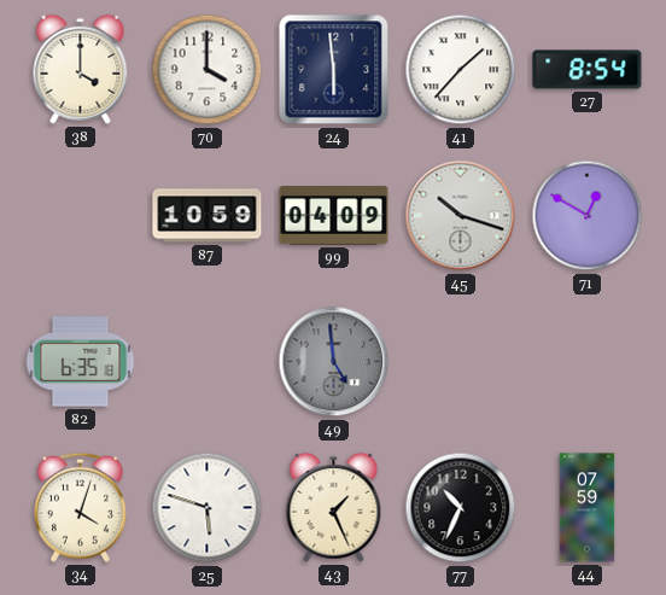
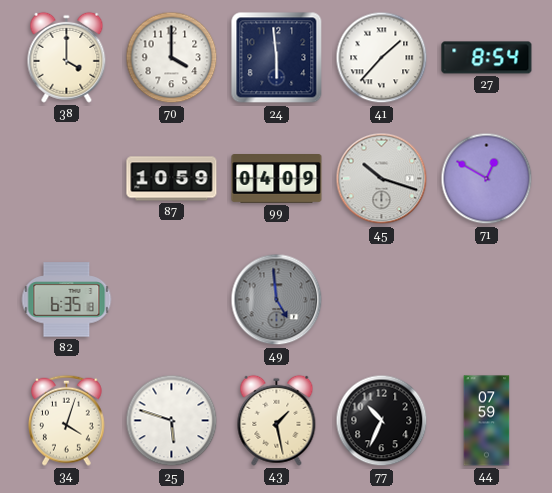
43: 1:26 -> 1:28 (277, 420)
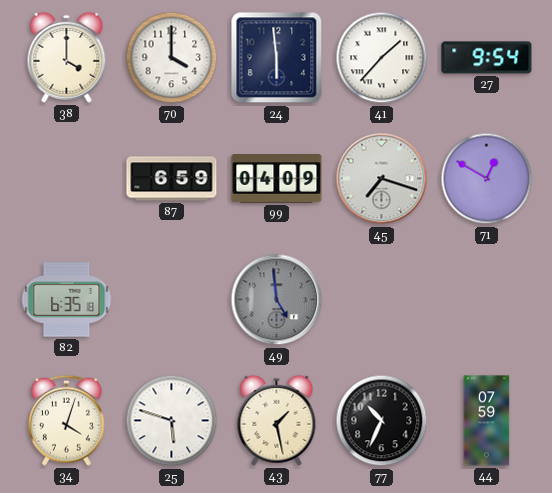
27: 8:54 -> 9:54 (487, 58)
87: 10:59 -> 6:59 (172, 179)
45: 10:18 -> 7:18 (382, 179)
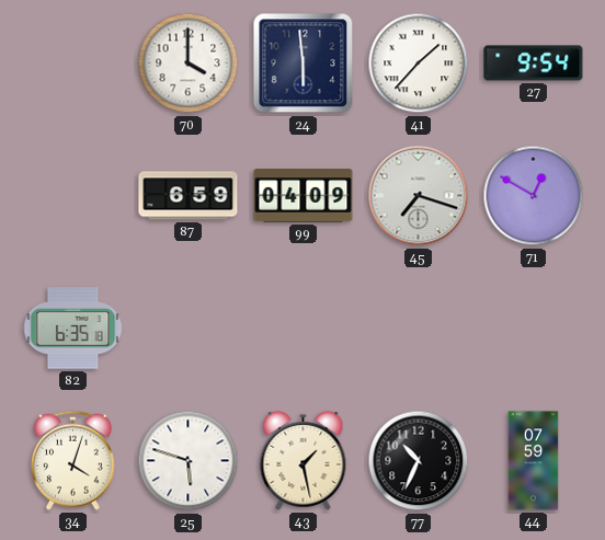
38: 4:00 -> none (67, 57)
49: 4:59 -> none (277, 300)
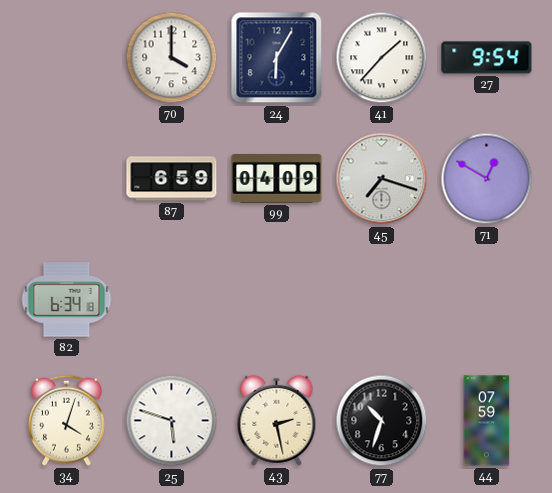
24: 5:59 -> 6:05 (277, 58)
82: 6:35 -> 6:34 (67, 300)
43: 1:28 -> 2:28 (277, 420)
77: 10:34 -> 10:33 (382, 421)
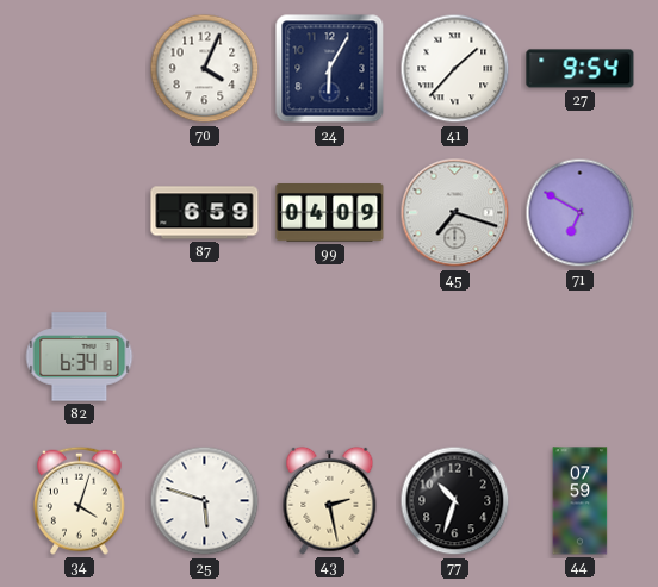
70: 4:00 -> 4:04 (205, 69)
71: 12:50 -> 6:50 (581, 213)
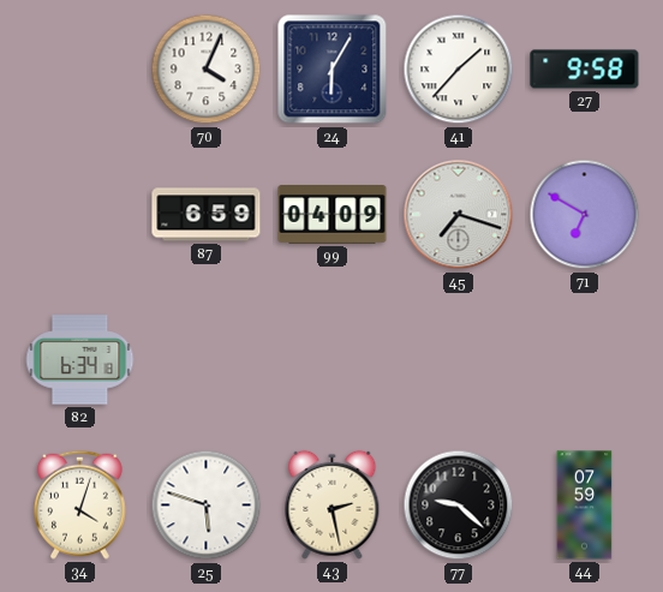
27: 9:54 -> 9:58 (585, 70)
77: 10:33 -> 9:22 (459, 506)
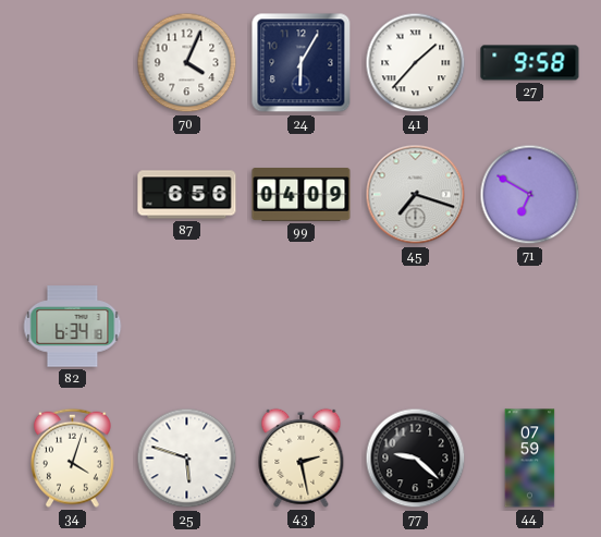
87: 6:59 -> 6:56 (187, 195)
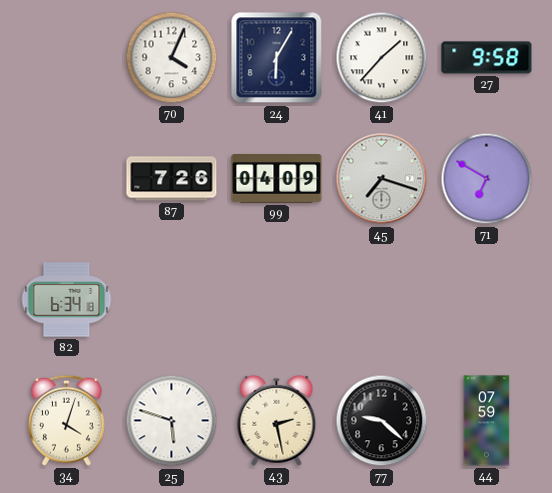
87: 6:56 -> 7:26 (172, 179)
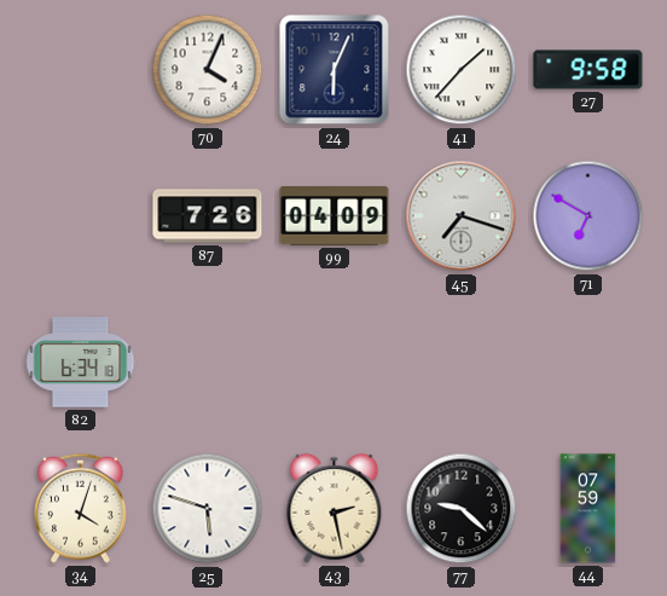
24: 6:05 -> 6:04 (335, 70)
